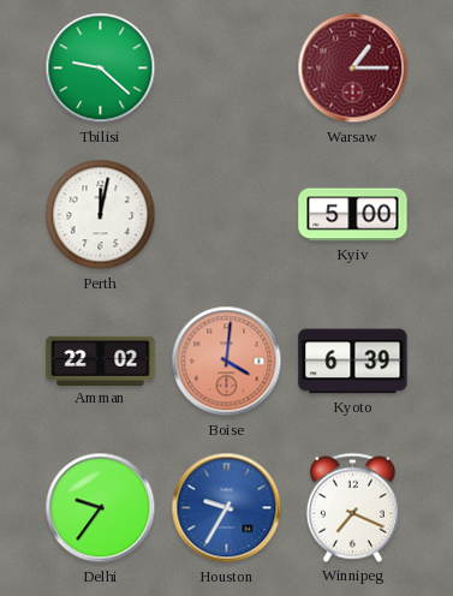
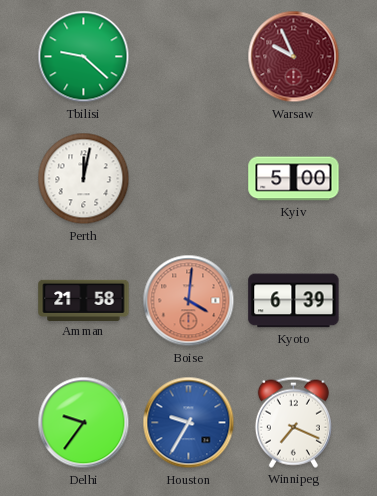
Warsaw: 1:15 -> 9:56 (294, 57)
Amman: 22:02 -> 21:58 (84, 300)
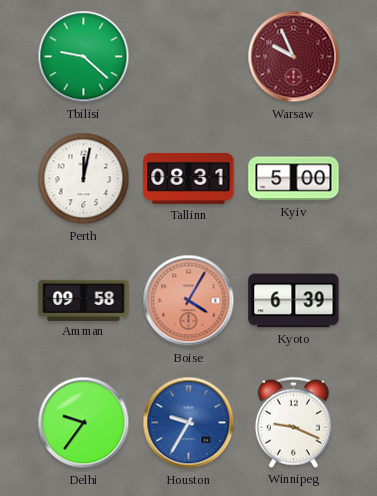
Tallinn: none -> 08:31 (189, 178)
Amman: 21:58 -> 09:58 (84, 300)
Boise: 4:01 -> 4:05 (189, 301)
Winnipeg: 7:19 -> 9:19 (293, 422)
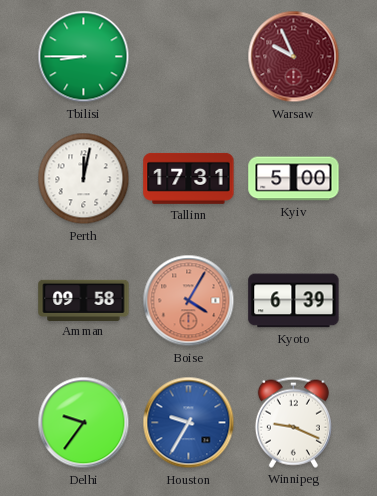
Tbilisi: 9:22 -> 8:45 (84, 57)
Tallinn: 08:31 -> 17:31 (189, 178)
